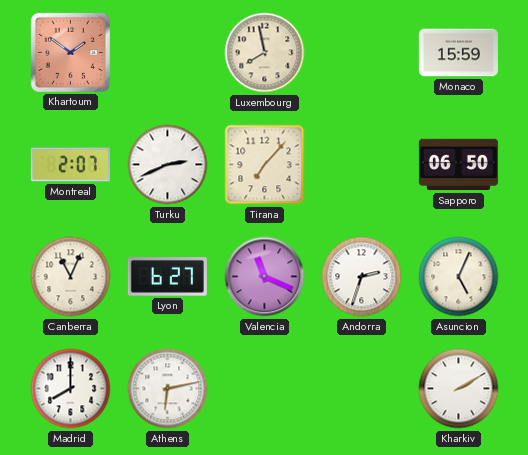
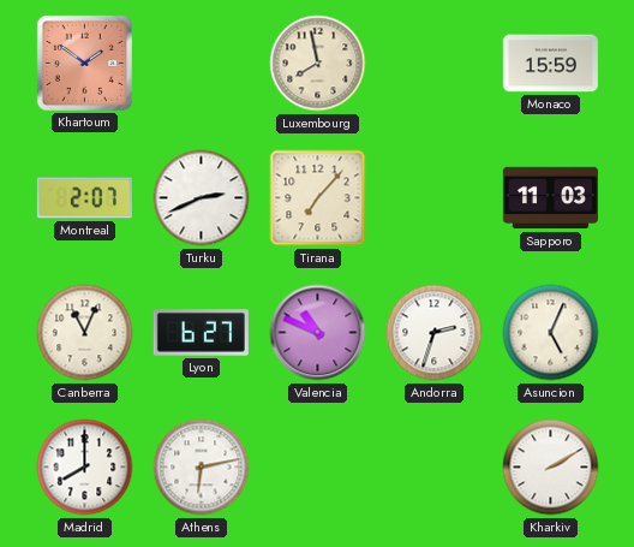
Sapporo: 06:50 -> 11:03 (550, 198)
Valencia: 11:19 -> 10:49 (318, 333)
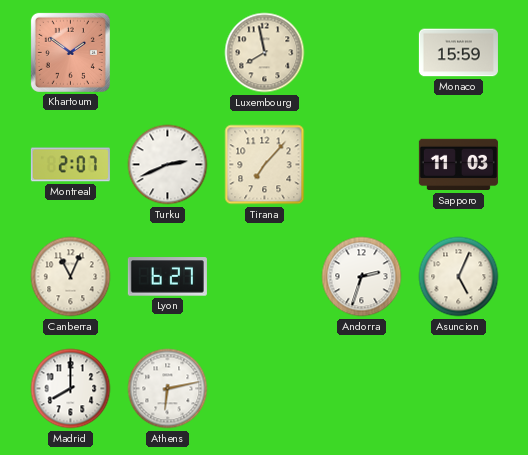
Valencia: 10:49 -> none (318, 333)
Kharkiv: 2:10 -> none (551, 468)
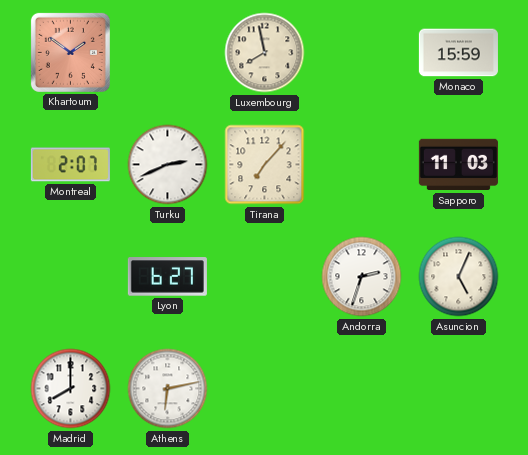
Canberra: 11:04 -> none (71, 277)
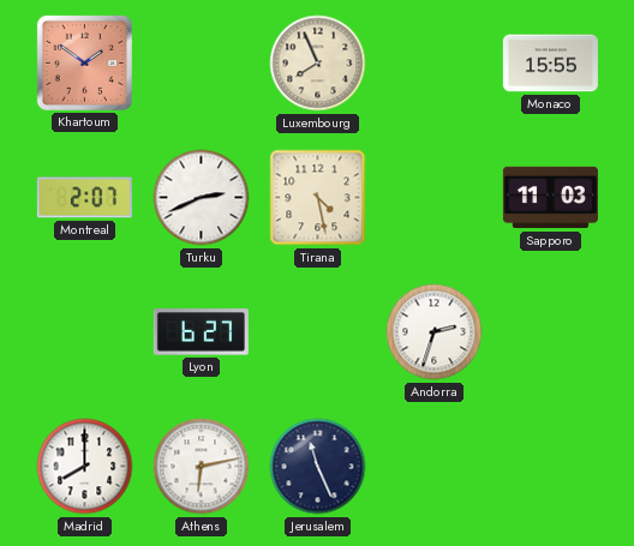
Luxembourg: 7:58 -> 7:56 (318, 64)
Monaco: 15:59 -> 15:55 (550, 64)
Tirana: 7:07 -> 4:28 (318, 198)
Asuncion: 5:04 -> none (459, 277)
Jerusalem: none -> 11:26 (318, 467)
